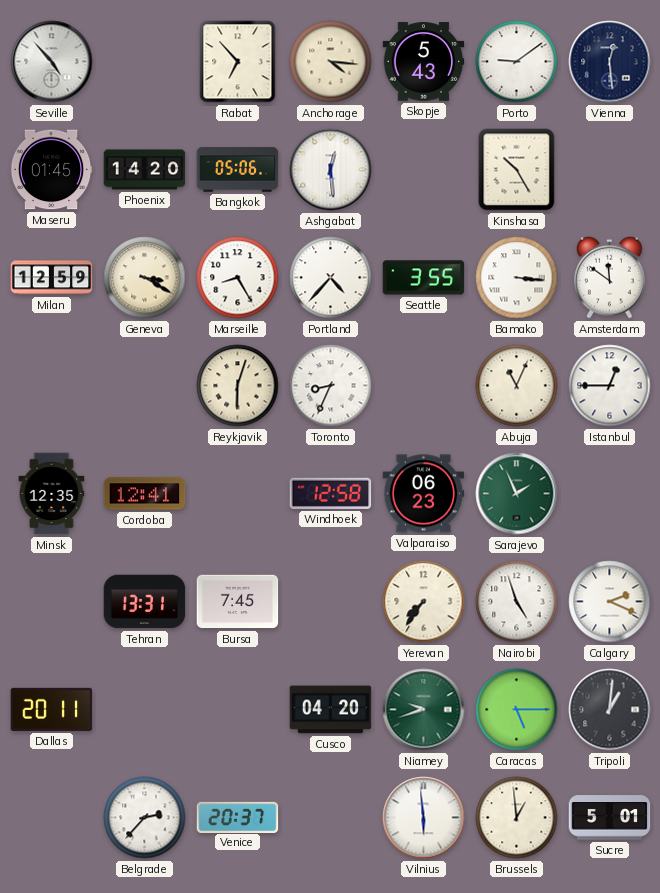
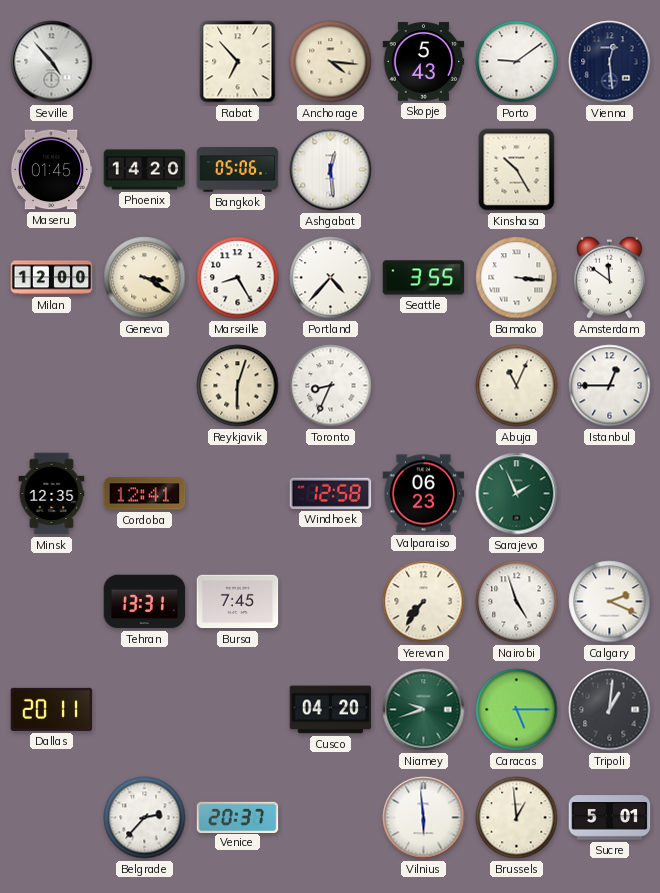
Milan: 12:59 -> 12:00 (52, 278)
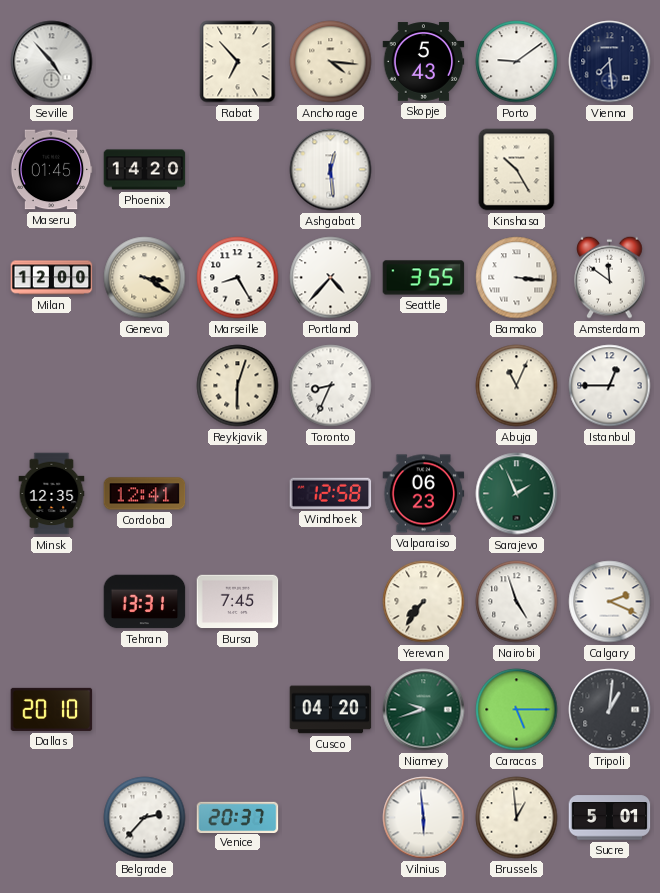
Vienna: 12:29 -> 7:29 (610, 62)
Bangkok: 05:06 -> none (238, 170)
Dallas: 20:11 -> 20:10 (52, 709)
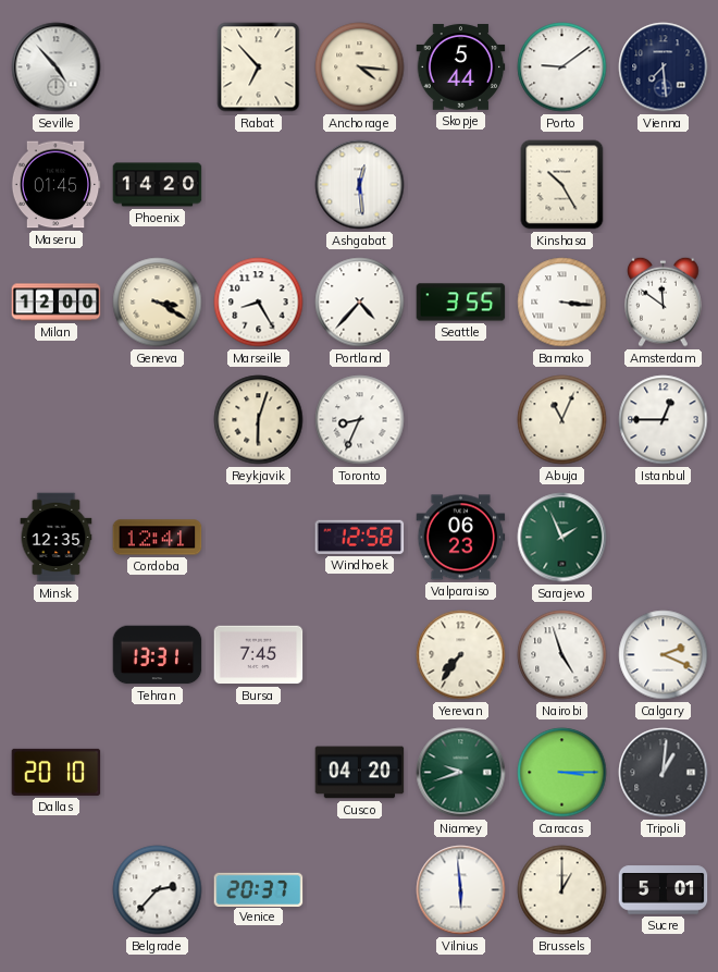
Skopje: 5:43 -> 5:44 (461, 67)
Caracas: 5:15 -> 3:15 (562, 773)
Brussels: 12:59 -> 1:00 (562, 890)
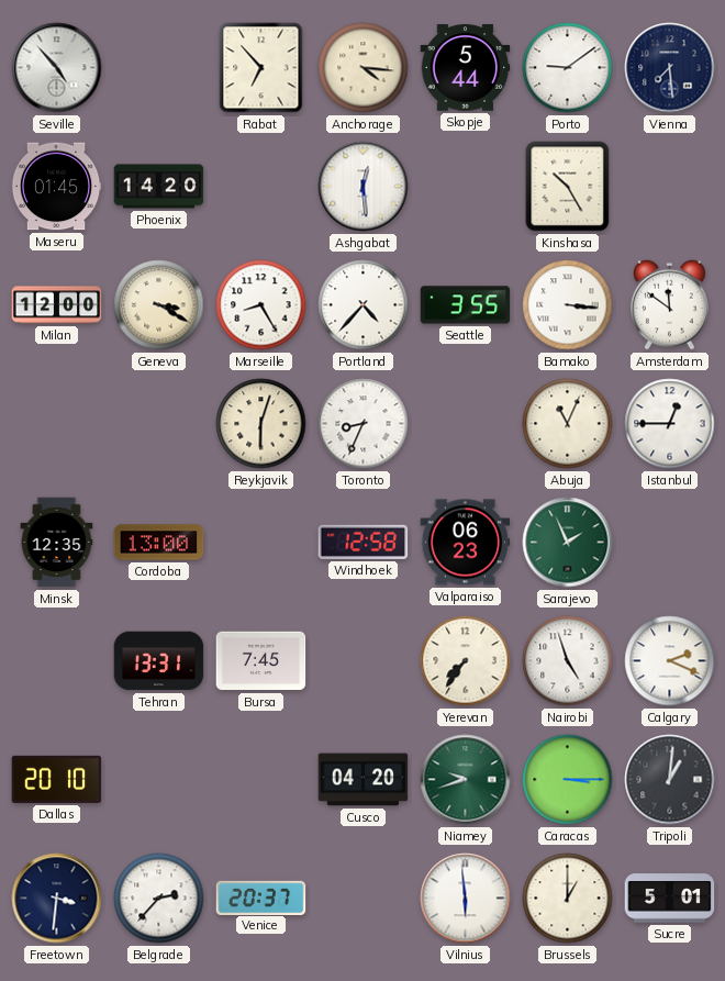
Cordoba: 12:41 -> 13:00 (159, 543)
Freetown: none -> 3:31 (57, 899)
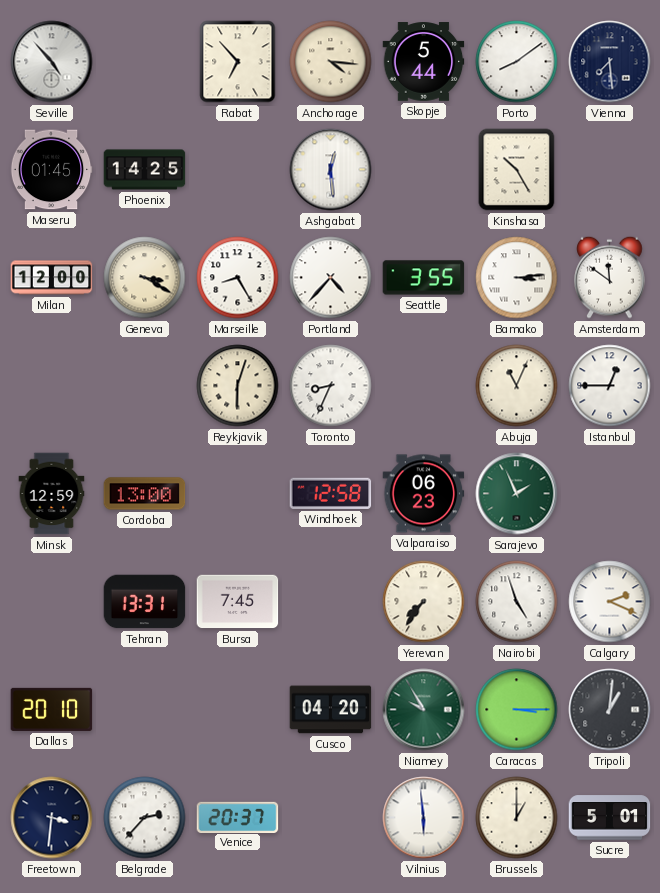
Porto: 9:09 -> 8:09 (517, 62)
Phoenix: 14:20 -> 14:25 (145, 170)
Bamako: 3:16 -> 3:14 (517, 278)
Minsk: 12:35 -> 12:59 (52, 494)
Niamey: 9:42 -> 9:55 (424, 710)
